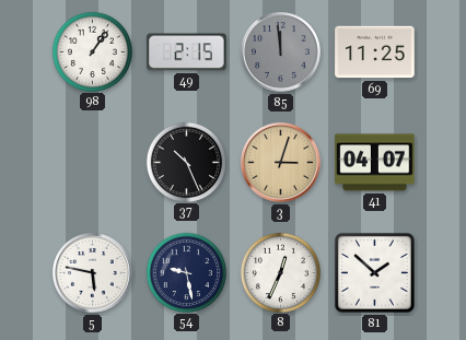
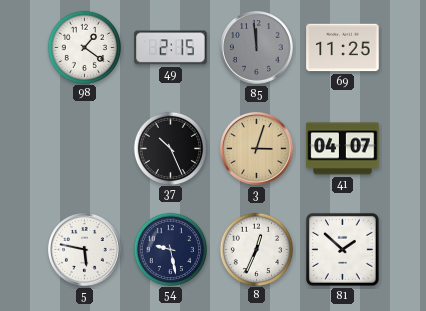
98: 1:06 -> 1:21 (84, 47)
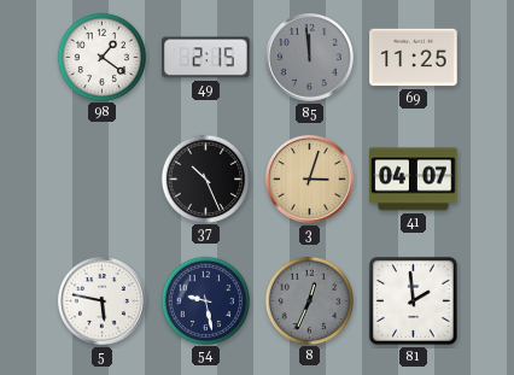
8 dial: white -> grey (309, 300)
81: 1:52 -> 1:59 (413, 300)
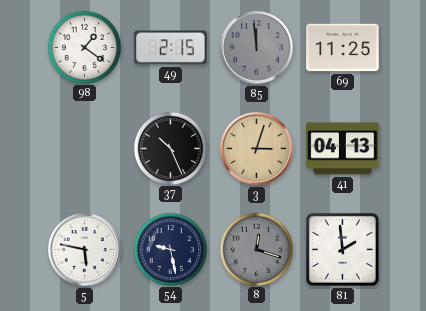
41: 04:07 -> 04:13 (343, 149)
8: 12:34 -> 12:18 (256, 249)
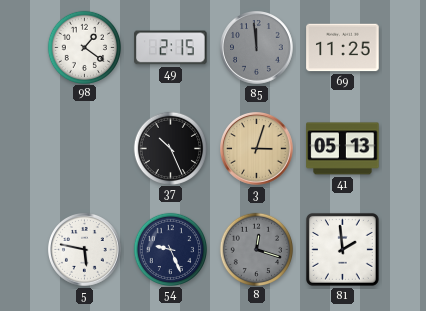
41: 04:13 -> 05:13 (343, 149)
54: 9:28 -> 9:26 (170, 249)
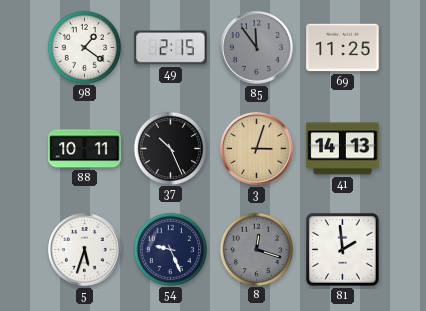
85: 11:59 -> 11:54 (257, 48)
88: none -> 10:11 (85, 149)
41: 05:13 -> 14:13 (343, 149)
5: 5:47 -> 5:33 (85, 250)
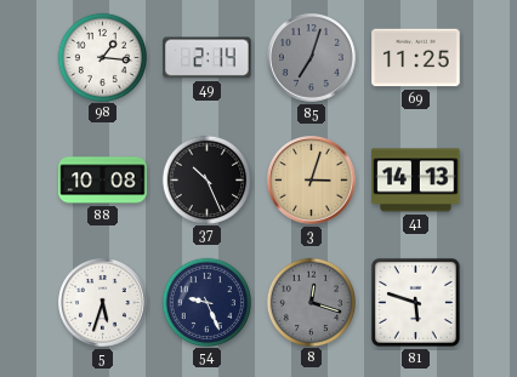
98: 1:21 -> 1:16 (102, 57)
49: 2:15 -> 2:14 (208, 58)
85: 11:54 -> 7:03 (312, 58)
88: 10:11 -> 10:08 (103, 181)
81: 1:59 -> 5:48 (415, 302)
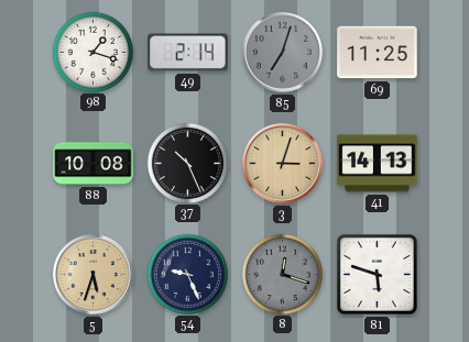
98: 1:16 -> 1:18 (92, 52)
5 dial: white -> champagne (94, 275)
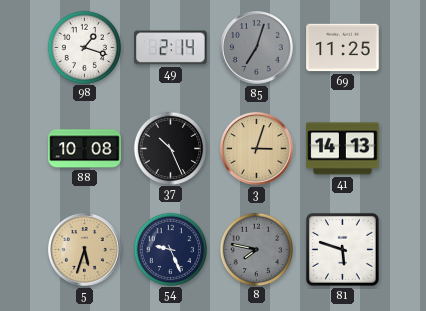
8: 12:18 -> 7:47 (256, 249)
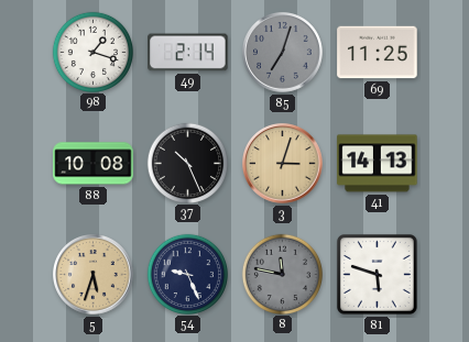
8: 7:47 -> 11:47 (282, 274)
